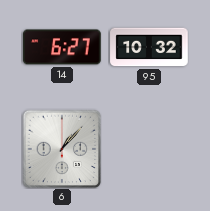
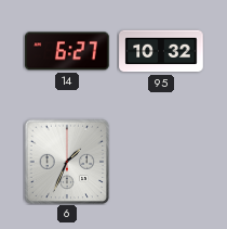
6: 1:07 -> 1:34 (67, 162)
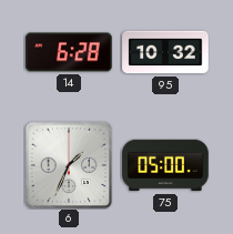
14: 6:27 -> 6:28 (69, 52)
75: none -> 05:00 (165, 165)
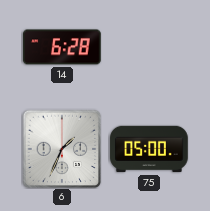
95: 10:32 -> none (165, 52)
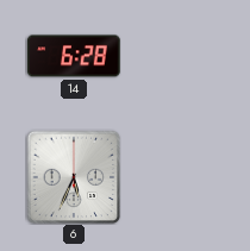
6: 1:34 -> 5:34 (74, 177)
75: 05:00 -> none (149, 149)
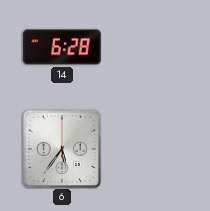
6: 5:34 -> 5:36 (62, 149)
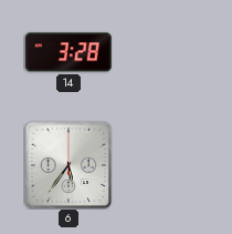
14: 6:28 -> 3:28 (68, 52)
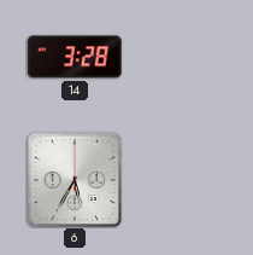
6: 5:36 -> 5:35 (75, 180)
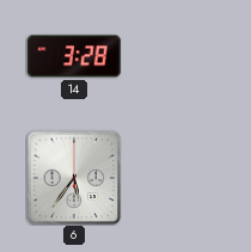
6: 5:35 -> 5:36 (74, 178)
